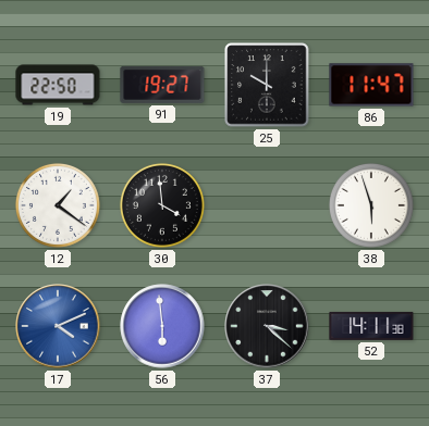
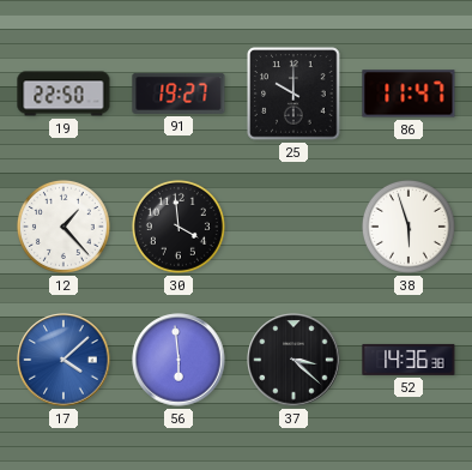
12: 1:21 -> 1:23 (63, 227)
17: 4:11 -> 4:08 (63, 360)
52: 14:11 -> 14:36 (409, 360)
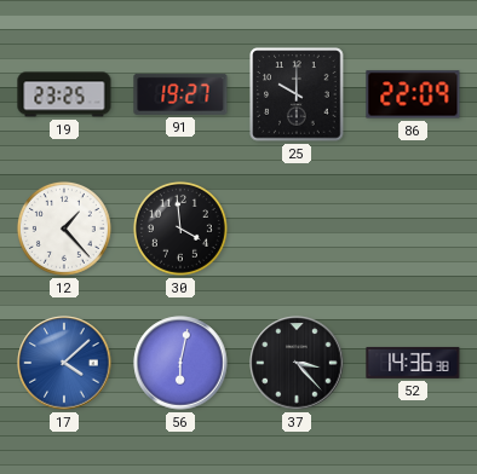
19: 22:50 -> 23:25 (64, 94)
86: 11:47 -> 22:09 (413, 94)
38: 5:57 -> none (409, 227)
56: 5:59 -> 6:02 (180, 363)
37: 3:22 -> 3:23 (297, 363)
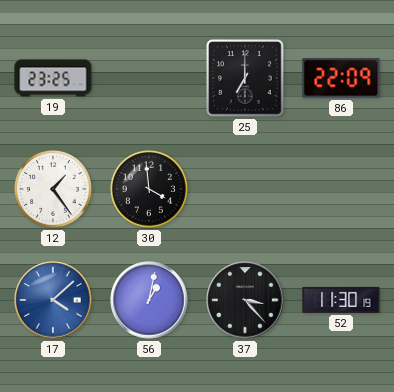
91: 19:27 -> none (180, 94)
25: 10:00 -> 7:00 (245, 78)
12: 1:23 -> 1:24 (53, 189)
56: 6:02 -> 1:02 (149, 300)
52: 14:36 -> 11:30 (341, 300)
